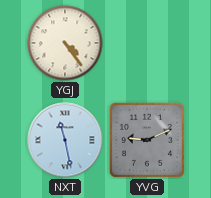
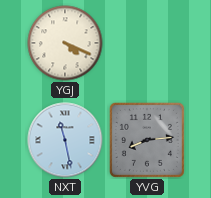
YGJ: 4:24 -> 4:19 (65, 43)
YVG: 9:11 -> 8:14 (147, 140)
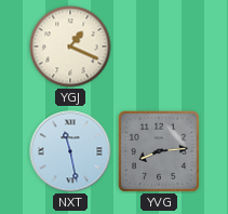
YGJ: 4:19 -> 1:19 (70, 46)
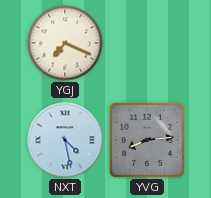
YGJ: 1:19 -> 7:19 (65, 43)
NXT: 11:28 -> 4:28 (65, 140)
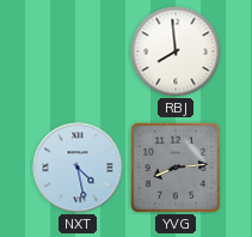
YGJ: 7:19 -> none (65, 43)
RBJ: none -> 7:59 (176, 51)
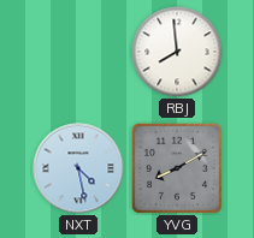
YVG: 8:14 -> 8:10 (177, 168)
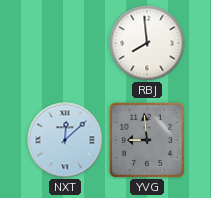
NXT: 4:28 -> 12:08 (65, 140)
YVG: 8:10 -> 8:59 (147, 140)
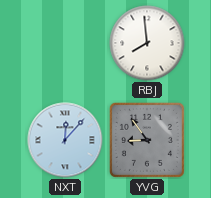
NXT: 12:08 -> 12:07 (65, 140)
YVG: 8:59 -> 8:54 (147, 140)
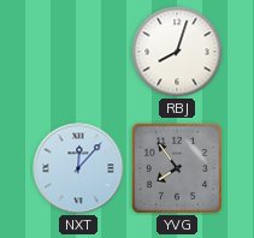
RBJ: 7:59 -> 8:03 (177, 52)
YVG: 8:54 -> 7:54 (177, 168)
